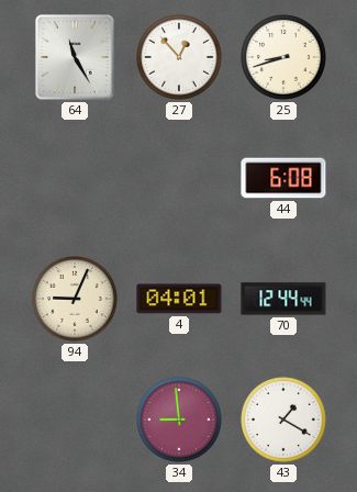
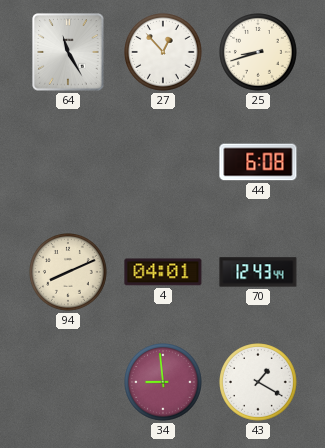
94: 9:04 -> 8:11 (69, 273)
70: 12:44 -> 12:43 (258, 272)
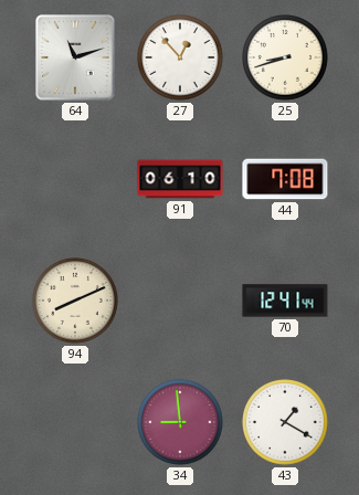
64: 11:25 -> 11:12 (75, 57)
91: none -> 06:10 (180, 179)
44: 6:08 -> 7:08 (285, 179)
4: 04:01 -> none (163, 272)
70: 12:43 -> 12:41 (285, 301)
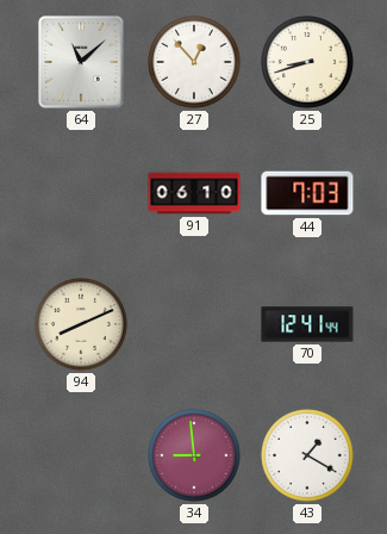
64: 11:12 -> 11:08 (81, 62)
44: 7:08 -> 7:03 (307, 193)
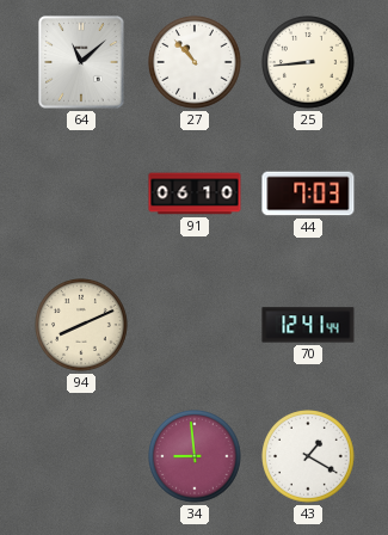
27: 12:53 -> 10:53 (196, 63)
25: 8:42 -> 8:44 (309, 63)
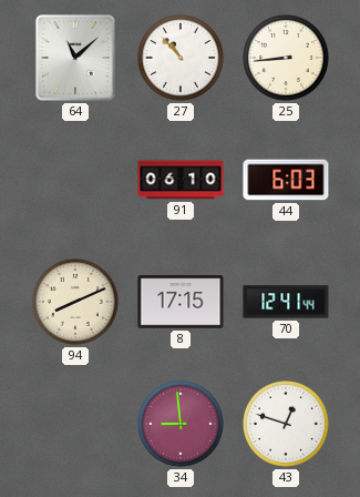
44: 7:03 -> 6:03 (286, 180)
8: none -> 17:15 (181, 302)
43: 1:20 -> 12:48 (287, 425)
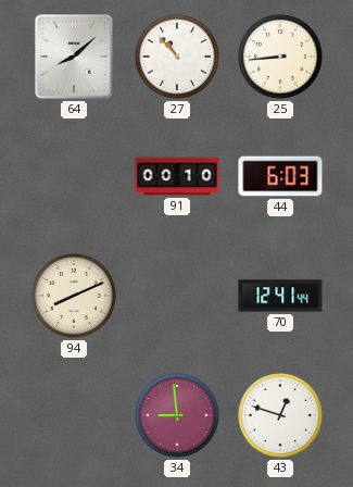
64: 11:08 -> 8:08 (74, 57)
91: 06:10 -> 00:10 (177, 176)
8: 17:15 -> none (181, 302)
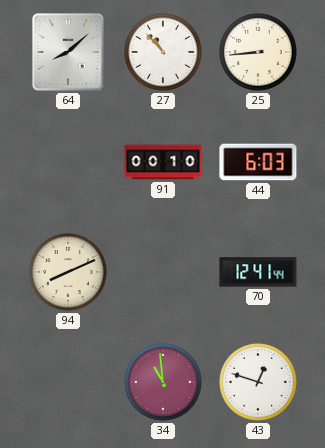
34: 8:59 -> 10:59 (164, 383)
